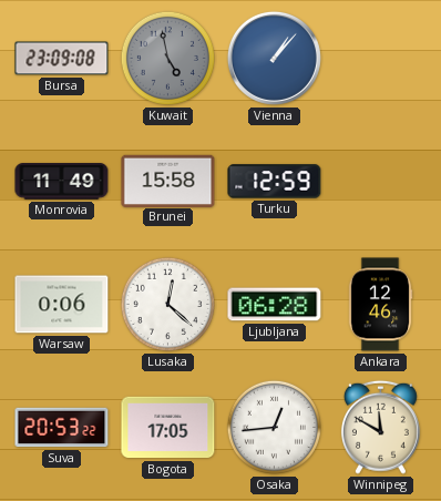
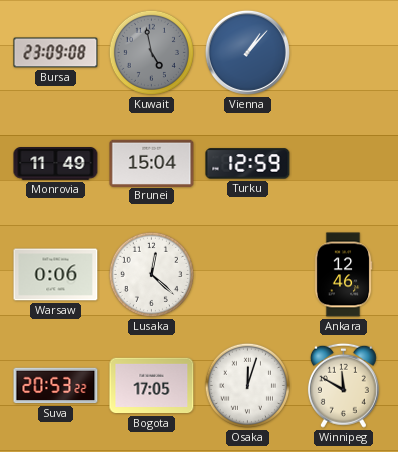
Brunei: 15:58 -> 15:04 (152, 163)
Ljubljana: 06:28 -> none (275, 305)
Osaka: 12:44 -> 12:03 (247, 385)
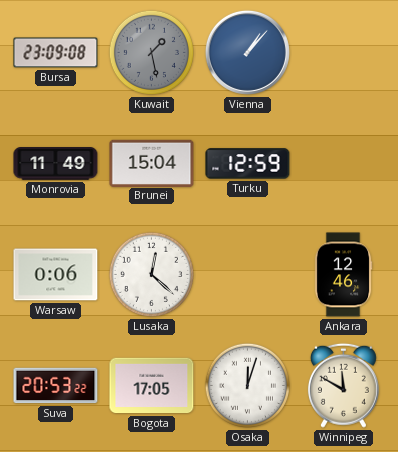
Kuwait: 4:58 -> 1:28 (151, 52)
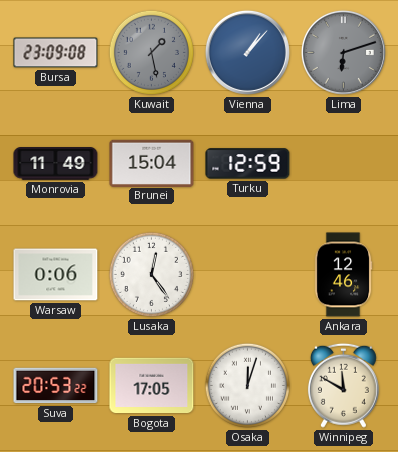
Lima: none -> 6:12 (343, 52)
Lusaka: 12:22 -> 12:24 (151, 274)
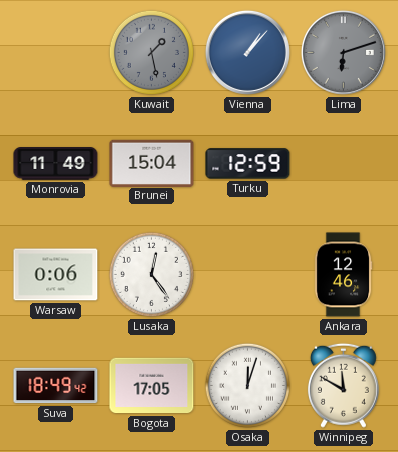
Bursa: 23:09 -> none (56, 53)
Suva: 20:53 -> 18:49 (56, 386)
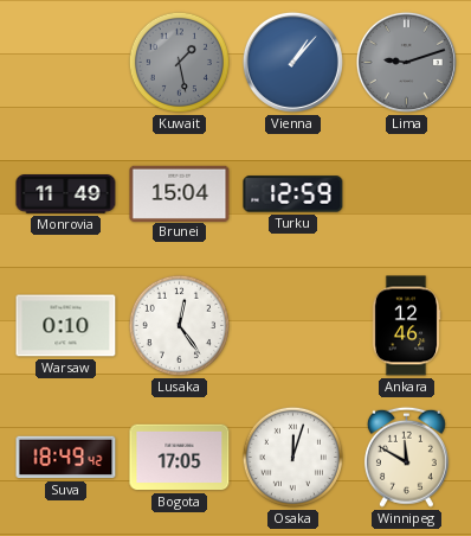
Lima: 6:12 -> 9:12 (406, 62)
Warsaw: 0:06 -> 0:10 (66, 326)
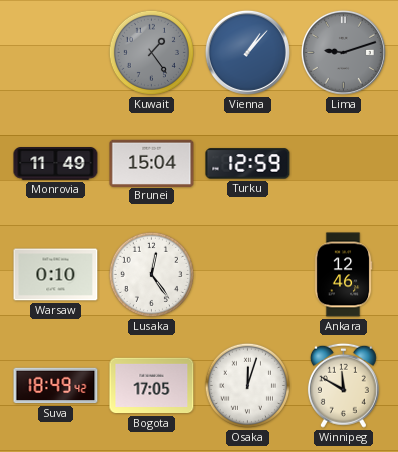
Kuwait: 1:28 -> 1:24 (151, 52)
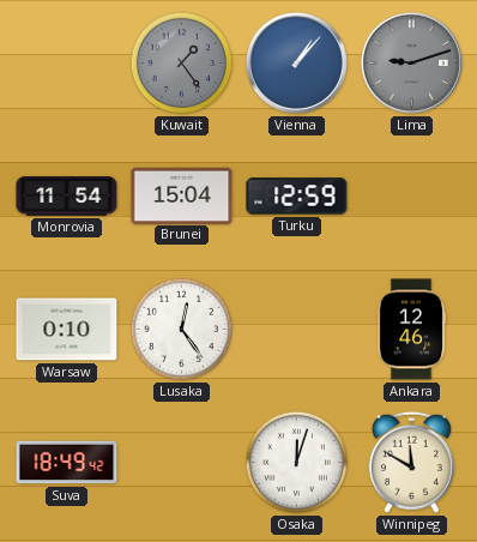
Monrovia: 11:49 -> 11:54 (67, 197)
Bogota: 17:05 -> none (152, 386)
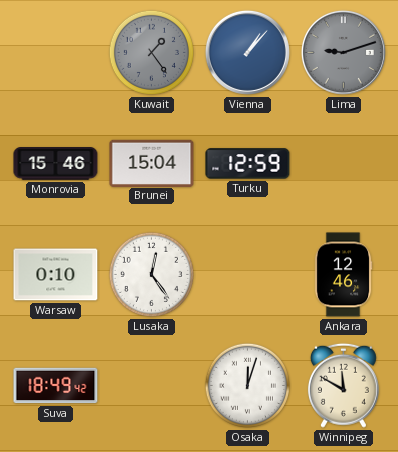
Monrovia: 11:54 -> 15:46 (56, 164)
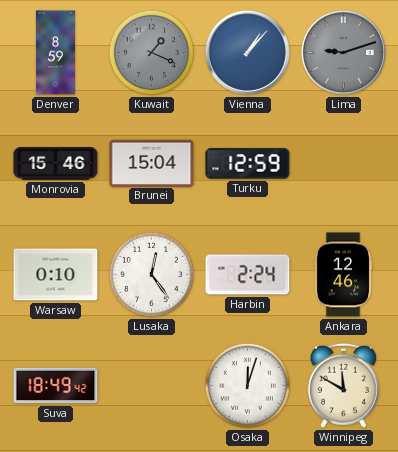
Denver: none -> 8:59 (55, 53)
Kuwait: 1:24 -> 1:19 (151, 52)
Harbin: none -> 2:24 (248, 275)
